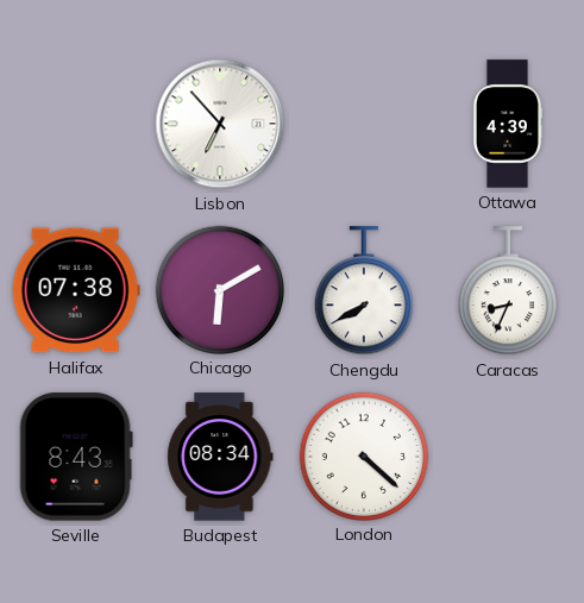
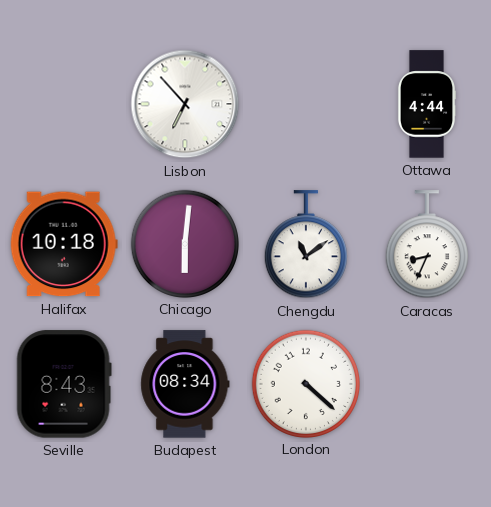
Ottawa: 4:39 -> 4:44 (427, 104)
Halifax: 07:38 -> 10:18 (64, 244)
Chicago: 6:10 -> 6:01 (184, 243)
Chengdu: 7:40 -> 11:09 (306, 245)
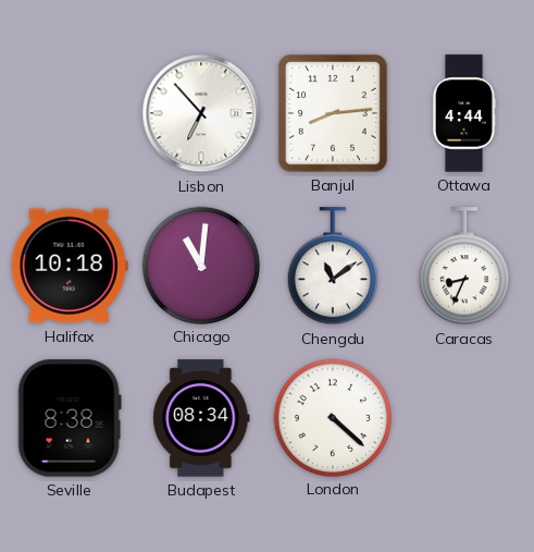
Banjul: none -> 8:14 (333, 113)
Chicago: 6:01 -> 11:01 (200, 265)
Seville: 8:43 -> 8:38 (70, 418)
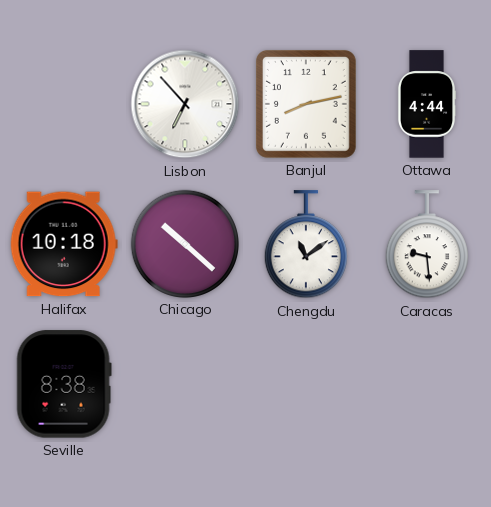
Banjul: 8:14 -> 8:13 (306, 104)
Chicago: 11:01 -> 10:22 (184, 243)
Caracas: 8:34 -> 9:29 (427, 245)
Budapest: 08:34 -> none (201, 418)
London: 4:22 -> none (332, 417)
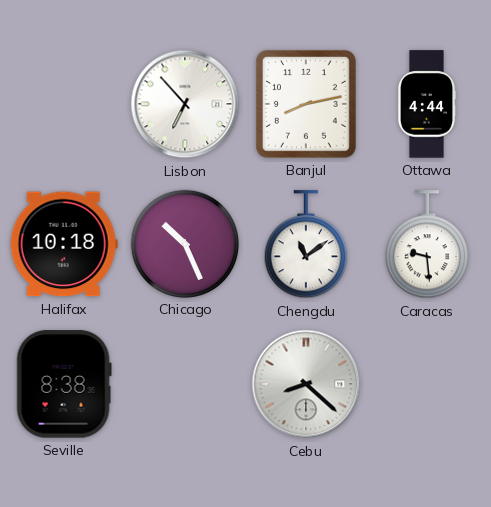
Chicago: 10:22 -> 10:26 (184, 243)
Cebu: none -> 8:22 (306, 384)
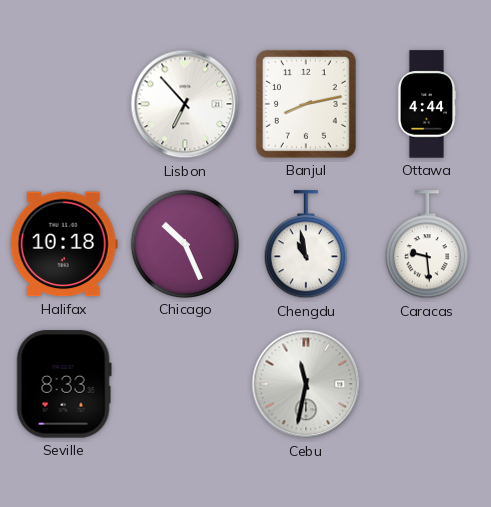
Chengdu: 11:09 -> 10:58 (306, 245)
Seville: 8:38 -> 8:33 (64, 384)
Cebu: 8:22 -> 11:32 (306, 384)
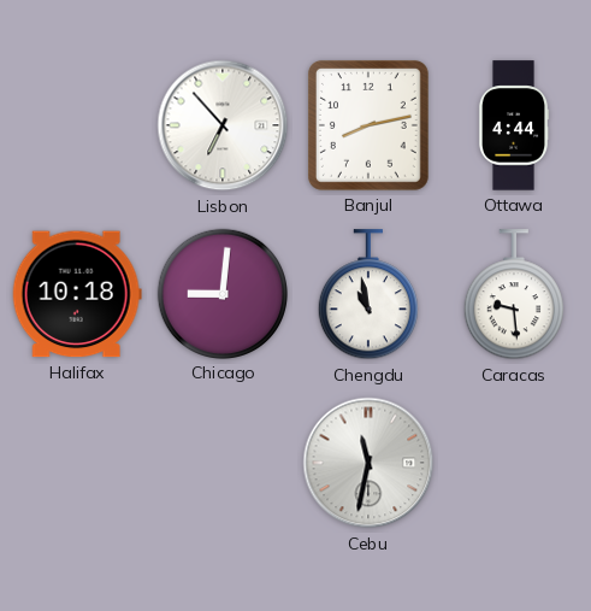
Chicago: 10:26 -> 9:01 (221, 293)
Seville: 8:33 -> none (64, 384)
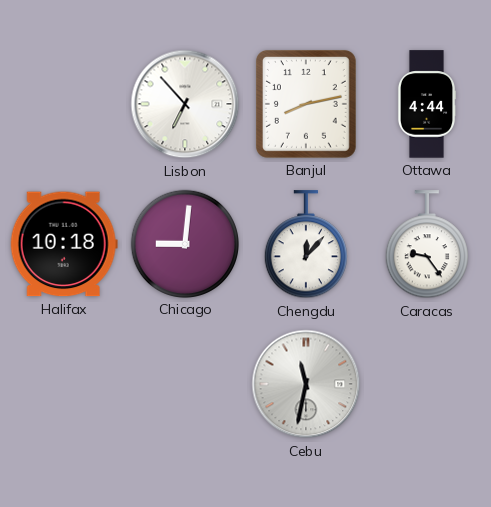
Chengdu: 10:58 -> 12:07 (306, 245)
Caracas: 9:29 -> 9:24 (427, 245)
